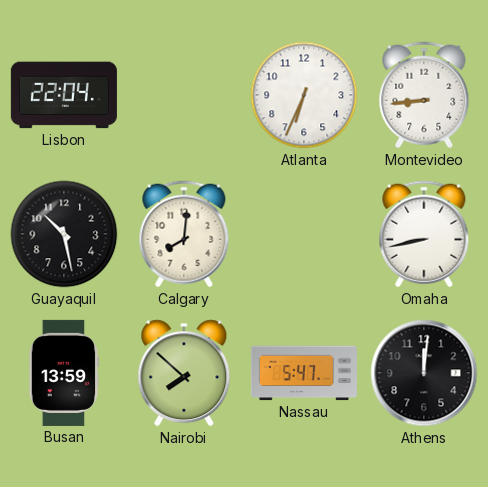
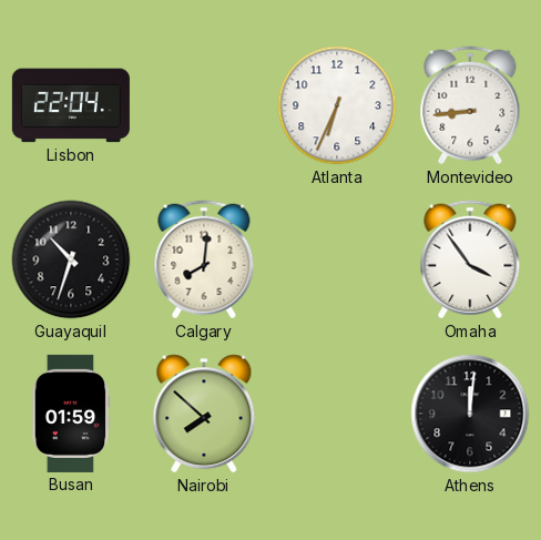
Guayaquil: 10:28 -> 10:33 (71, 259)
Omaha: 8:43 -> 3:54 (470, 259)
Busan: 13:59 -> 01:59 (71, 414)
Nassau: 5:47 -> none (304, 373)
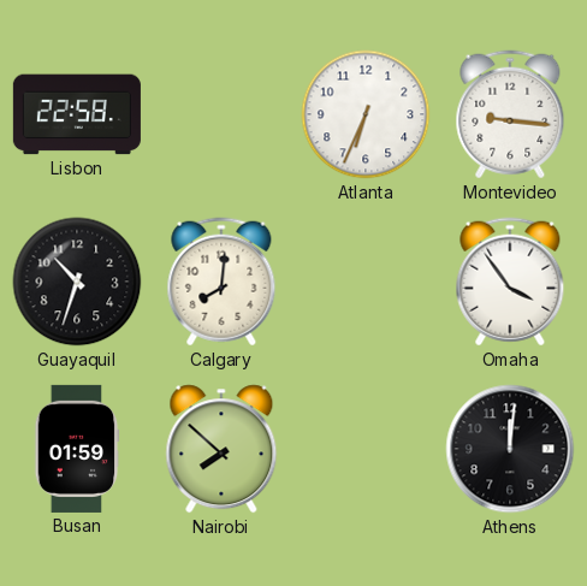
Lisbon: 22:04 -> 22:58 (77, 114)
Montevideo: 8:44 -> 9:16 (510, 114)
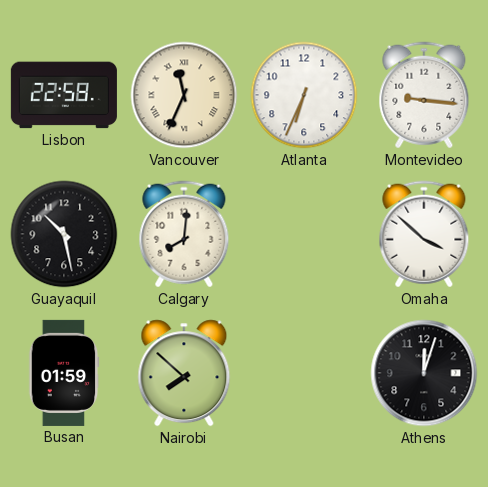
Vancouver: none -> 11:34 (184, 95)
Guayaquil: 10:33 -> 10:28 (64, 234)
Omaha: 3:54 -> 3:52 (424, 234)
Athens: 12:01 -> 12:03 (424, 373)
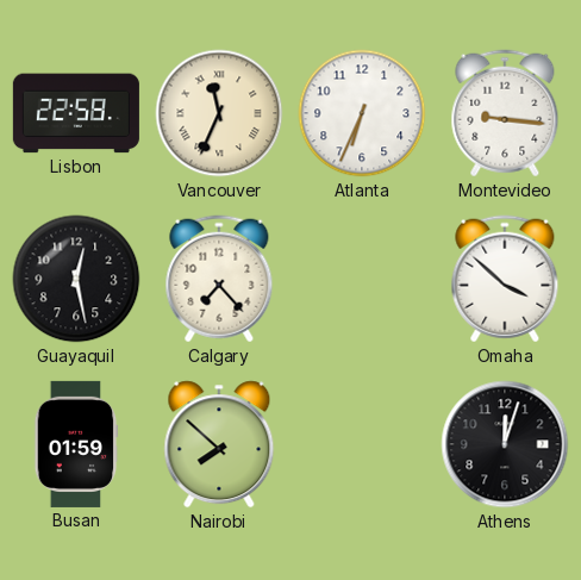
Guayaquil: 10:28 -> 12:28 (76, 279)
Calgary: 8:01 -> 7:23 (219, 279)
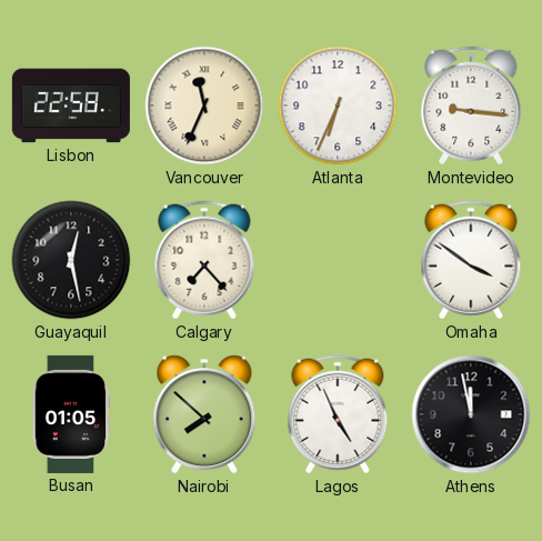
Omaha: 3:52 -> 3:51 (471, 260)
Busan: 01:59 -> 01:05 (71, 414)
Lagos: none -> 4:56 (338, 414)
Athens: 12:03 -> 11:58 (471, 414)
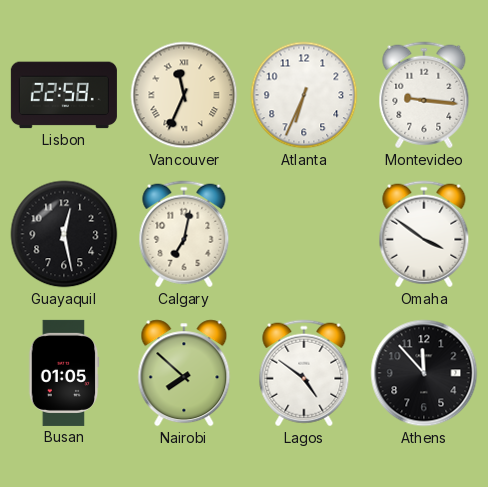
Calgary: 7:23 -> 7:02 (184, 234)
Lagos: 4:56 -> 4:51 (304, 373)
Athens: 11:58 -> 11:53 (424, 373)
